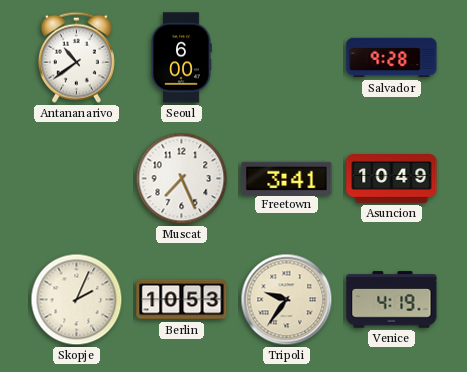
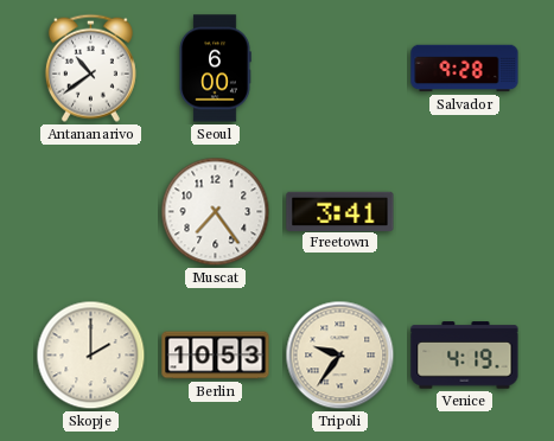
Muscat: 7:26 -> 7:24 (216, 212)
Asuncion: 10:49 -> none (392, 179)
Skopje: 2:04 -> 2:00 (91, 356)
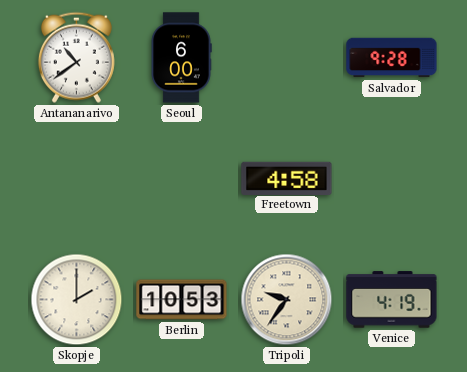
Muscat: 7:24 -> none (216, 212)
Freetown: 3:41 -> 4:58 (287, 178)
